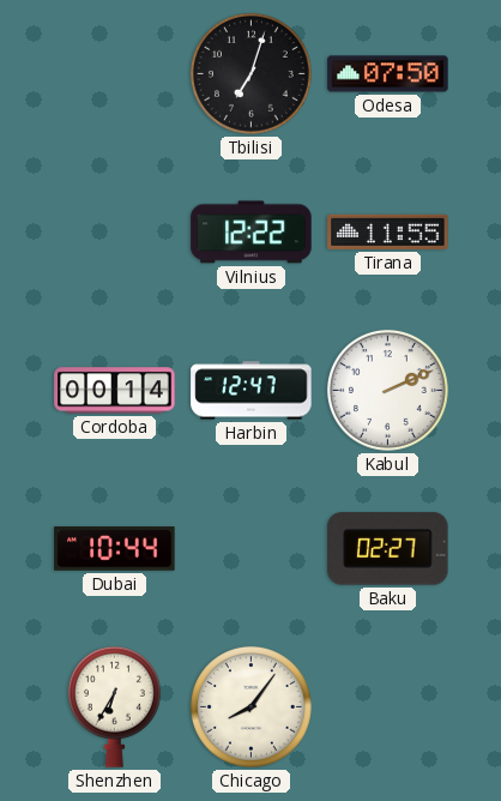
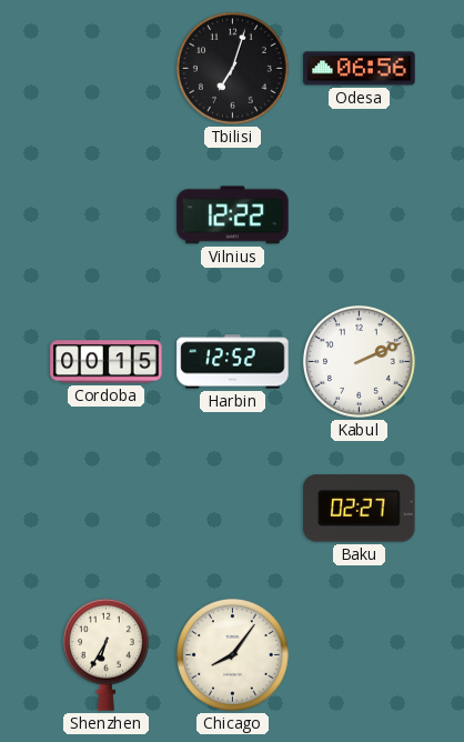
Odesa: 07:50 -> 06:56 (360, 69)
Tirana: 11:55 -> none (388, 231)
Cordoba: 00:14 -> 00:15 (107, 362)
Harbin: 12:47 -> 12:52 (233, 362)
Dubai: 10:44 -> none (115, 549)
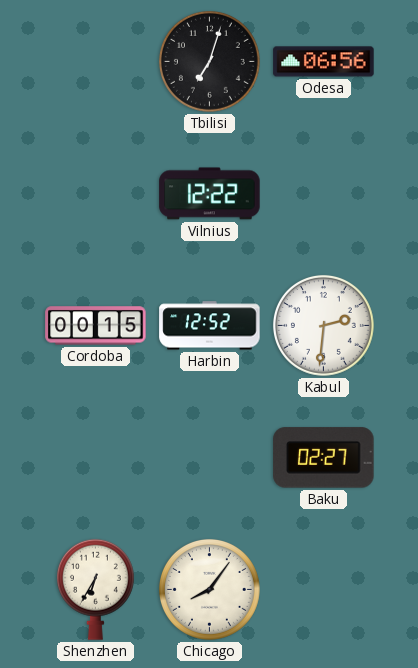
Kabul: 2:11 -> 2:31 (323, 325)
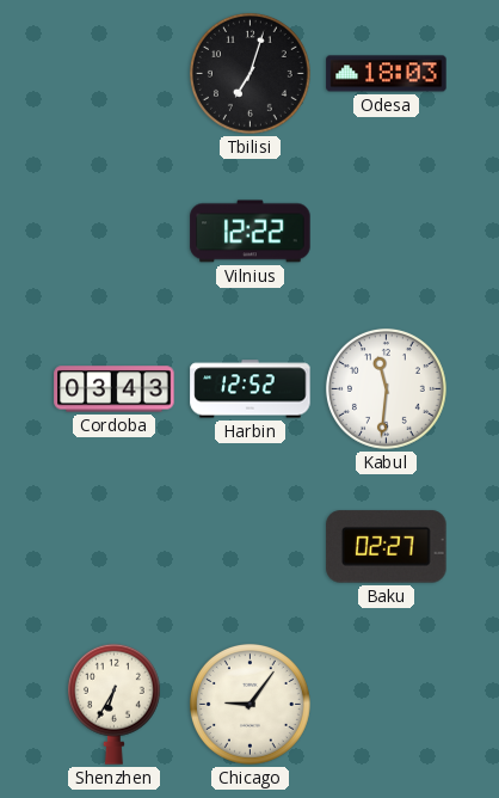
Odesa: 06:56 -> 18:03 (387, 74)
Cordoba: 00:15 -> 03:43 (115, 389)
Kabul: 2:31 -> 11:31 (386, 388)
Chicago: 8:06 -> 9:06 (249, 704)
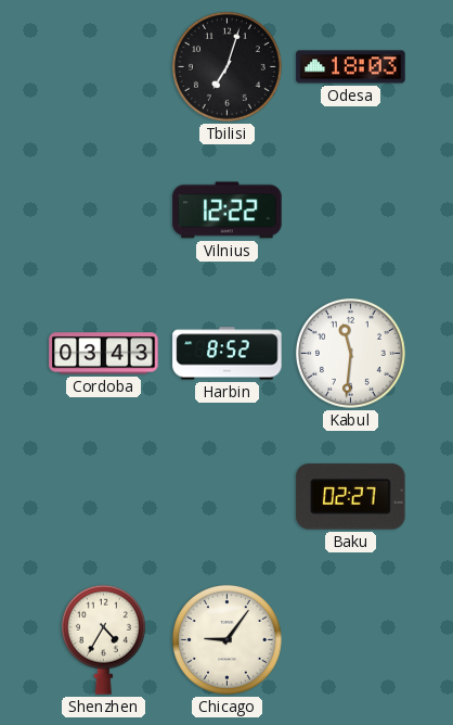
Harbin: 12:52 -> 8:52 (228, 354)
Shenzhen: 6:35 -> 4:35 (103, 639)
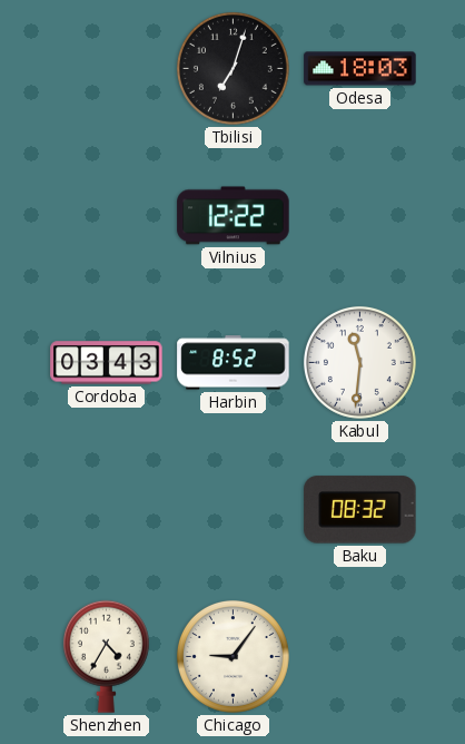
Baku: 02:27 -> 08:32 (360, 510)
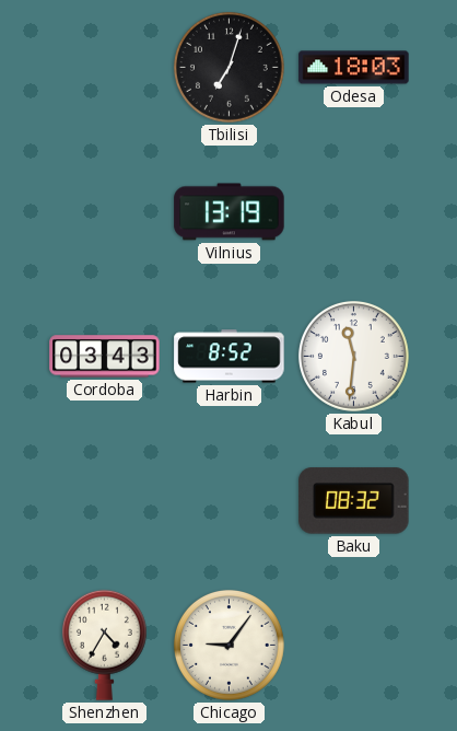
Vilnius: 12:22 -> 13:19 (230, 212)
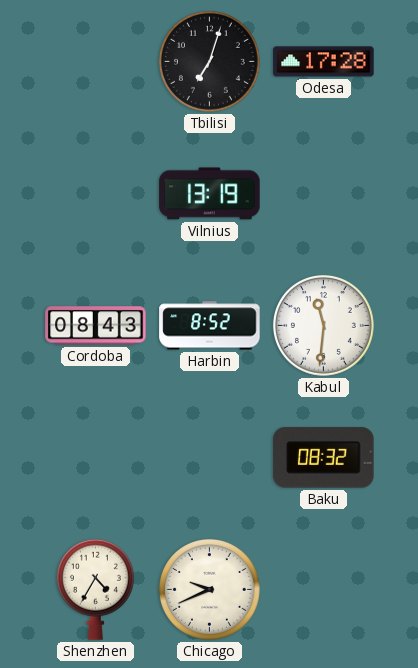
Odesa: 18:03 -> 17:28 (324, 62)
Cordoba: 03:43 -> 08:43 (96, 326)
Chicago: 9:06 -> 9:41 (209, 589)
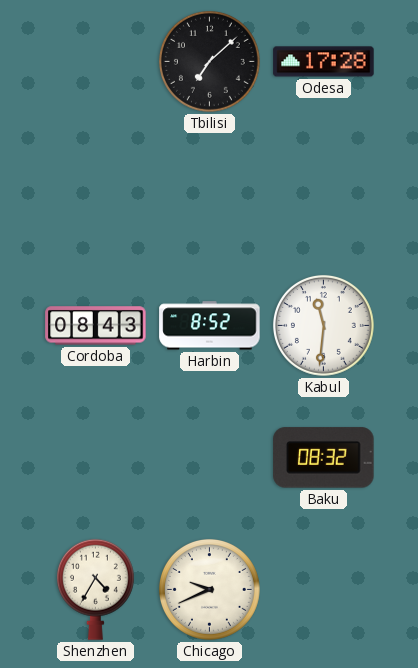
Tbilisi: 7:03 -> 7:08 (209, 61)
Vilnius: 13:19 -> none (210, 194)
